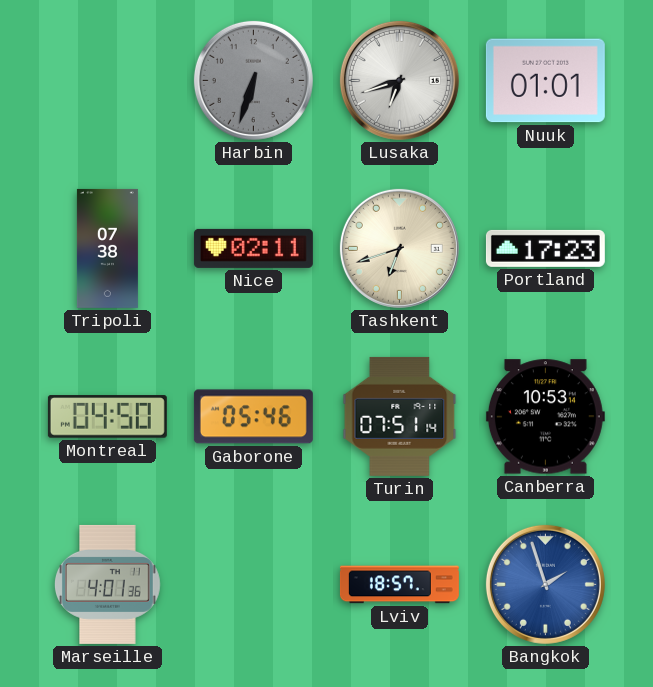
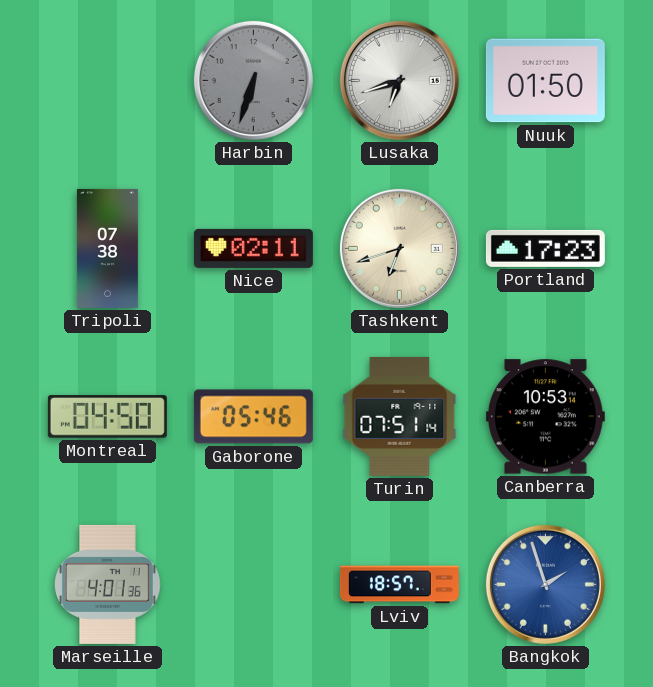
Nuuk: 01:01 -> 01:50 (545, 81)
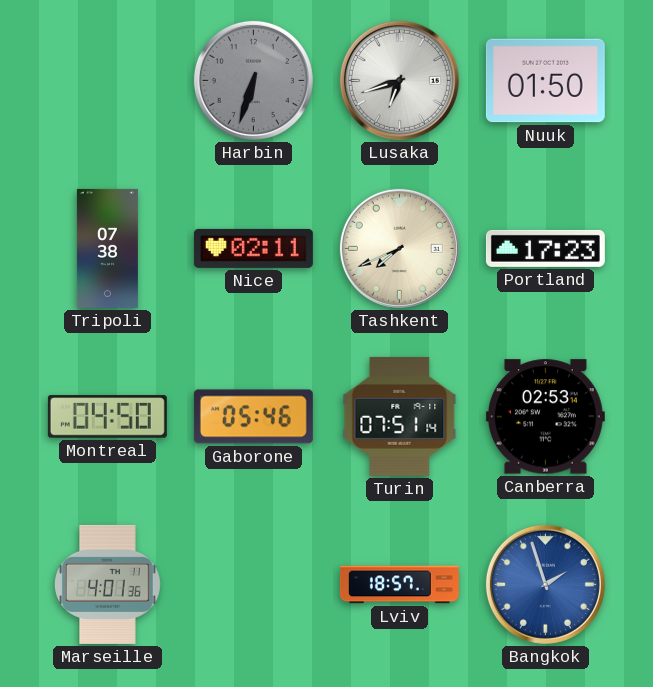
Tashkent: 6:42 -> 7:41 (399, 248)
Canberra: 10:53 -> 02:53 (545, 417)
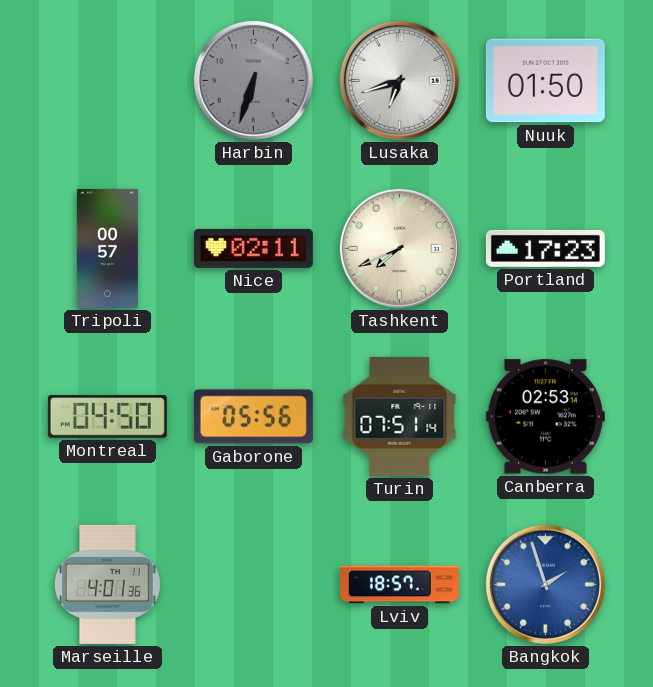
Tripoli: 07:38 -> 00:57 (107, 248)
Gaborone: 05:46 -> 05:56 (253, 417)
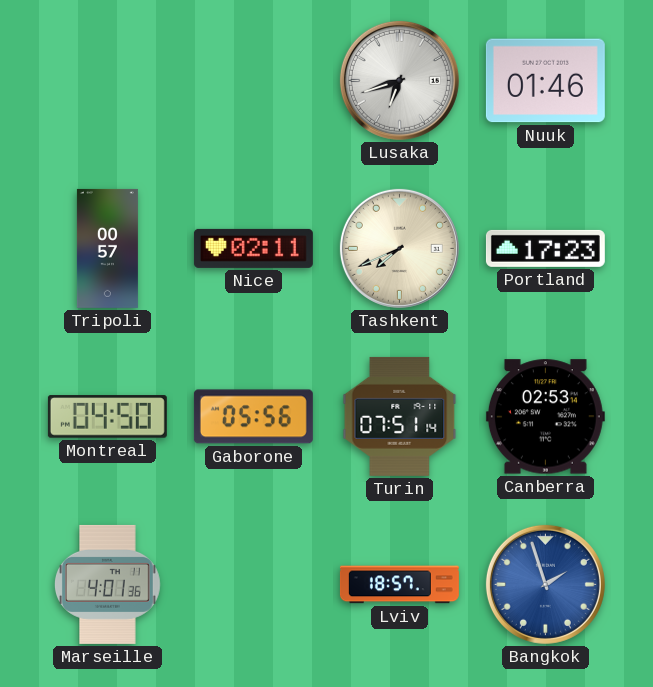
Harbin: 6:33 -> none (253, 80)
Nuuk: 01:50 -> 01:46 (545, 81)
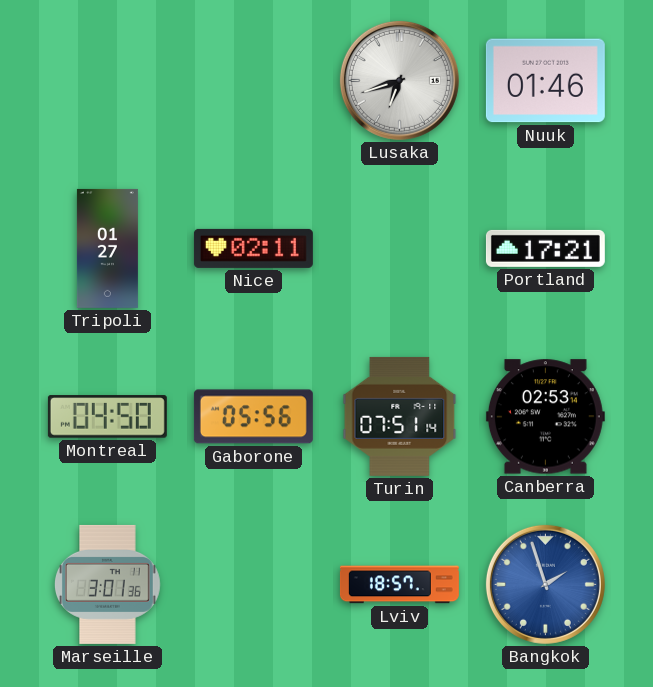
Tripoli: 00:57 -> 01:27 (107, 248)
Tashkent: 7:41 -> none (399, 248)
Portland: 17:23 -> 17:21 (545, 248)
Marseille: 4:01 -> 3:01 (107, 584)
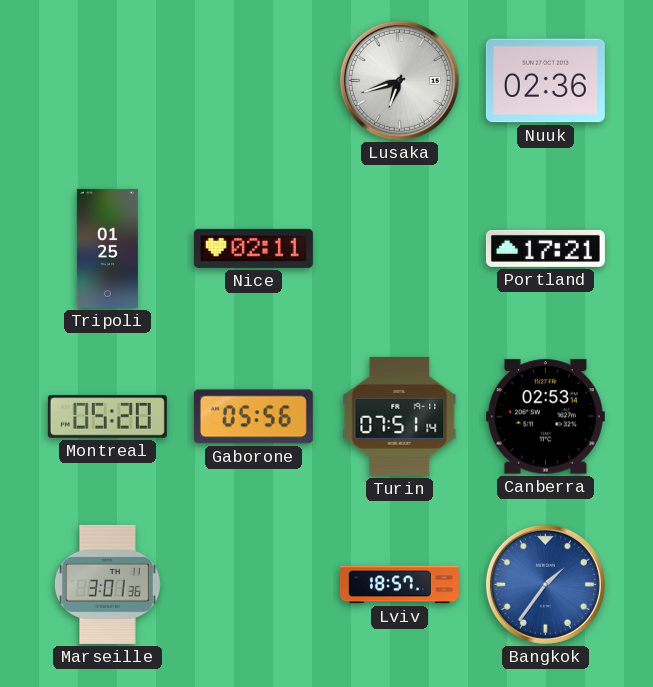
Nuuk: 01:46 -> 02:36 (545, 81)
Tripoli: 01:27 -> 01:25 (107, 248)
Montreal: 04:50 -> 05:20 (107, 417)
Bangkok: 1:57 -> 1:36 (545, 584)
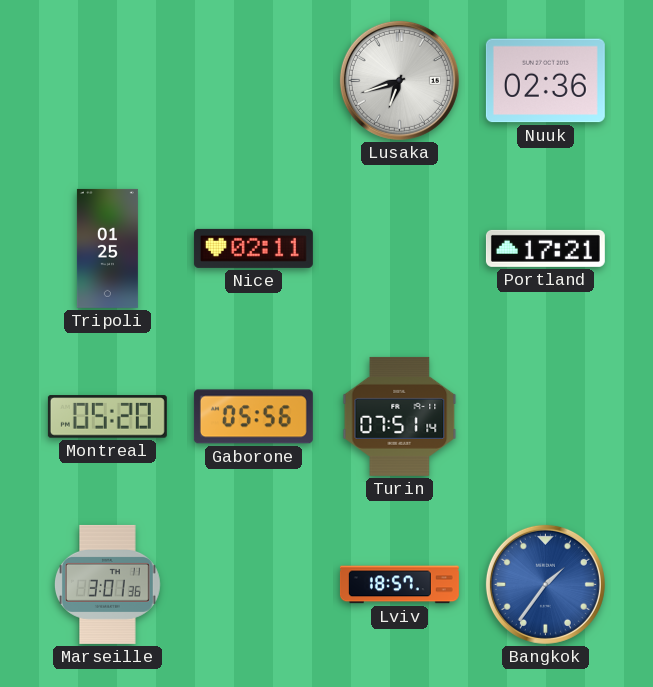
Canberra: 02:53 -> none (545, 417)
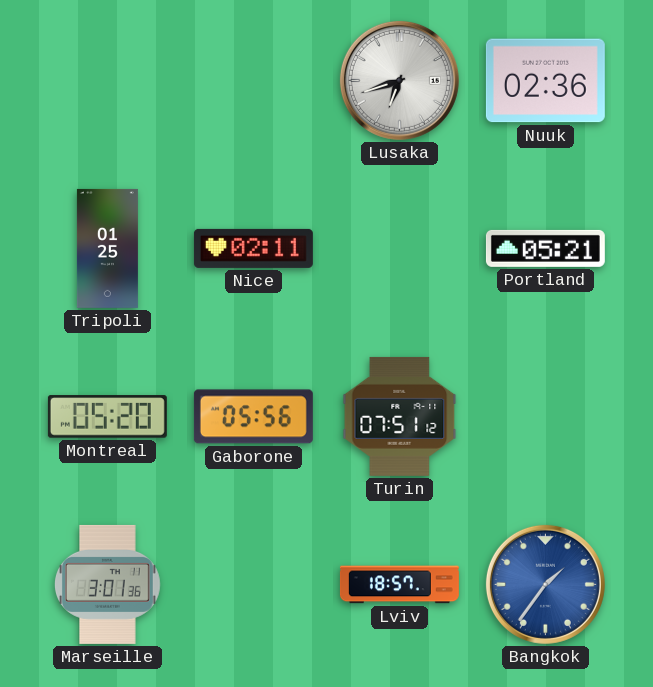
Portland: 17:21 -> 05:21 (545, 248)
Turin: 07:51:14 -> 07:51:12 (400, 416)
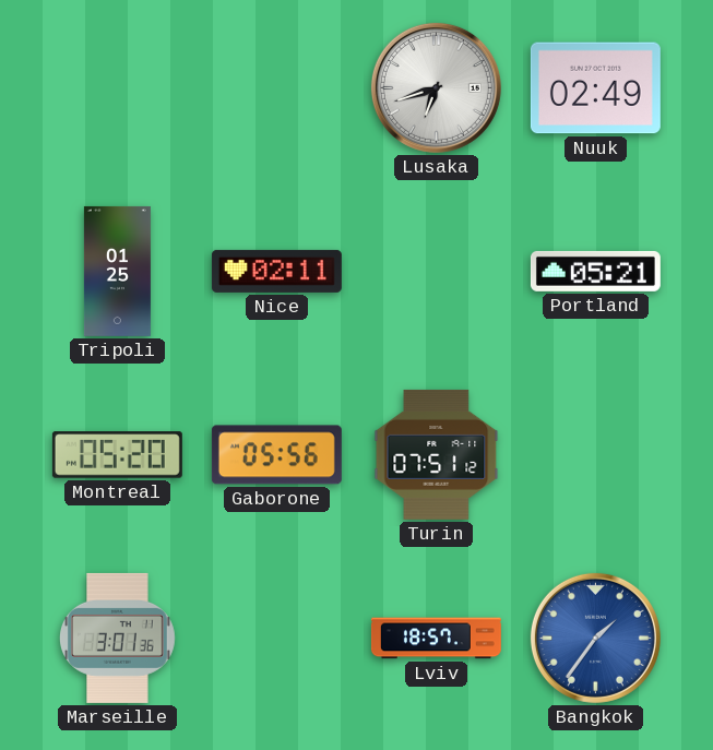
Nuuk: 02:36 -> 02:49 (595, 88)
